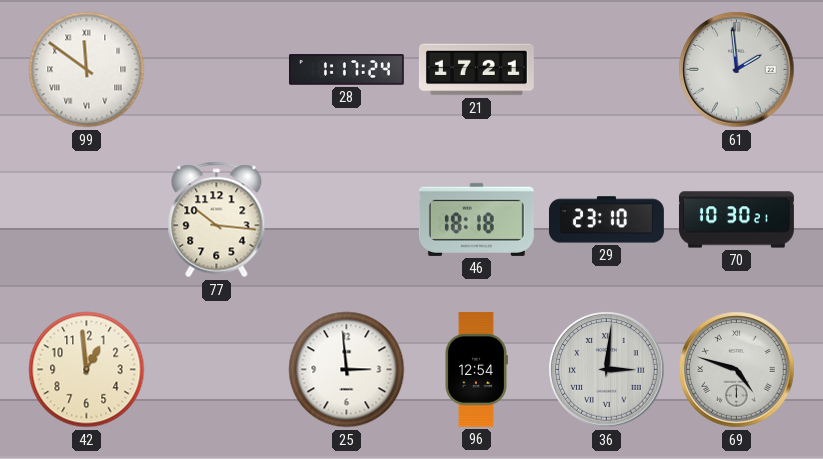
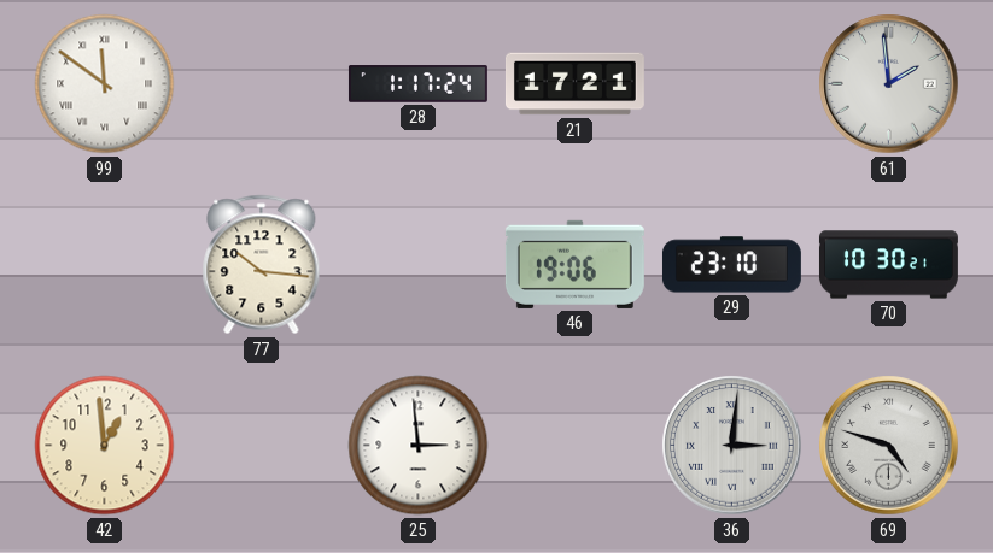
46: 18:18 -> 19:06 (574, 264)
96: 12:54 -> none (477, 369)
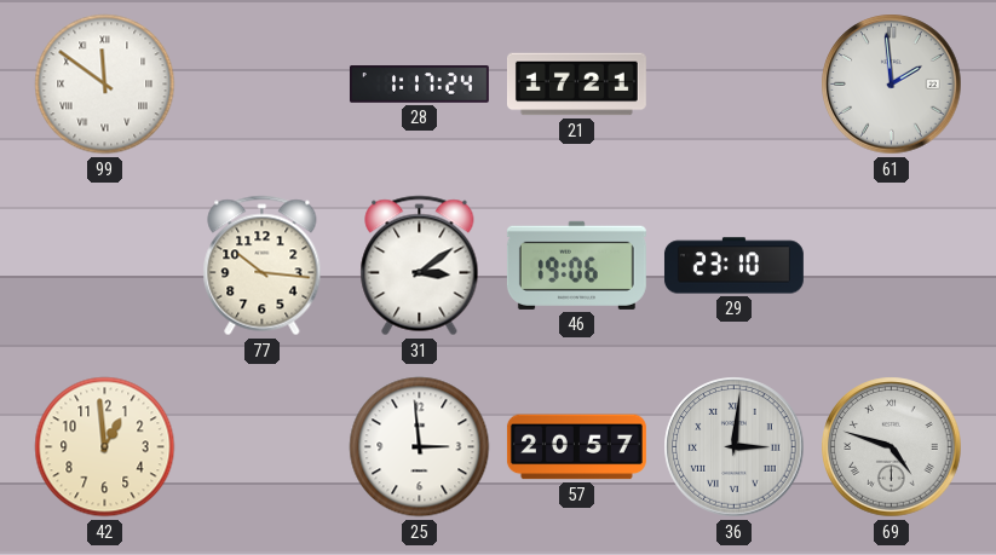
31: none -> 3:09 (420, 266)
70: 10:30 -> none (888, 265)
57: none -> 20:57 (576, 447)
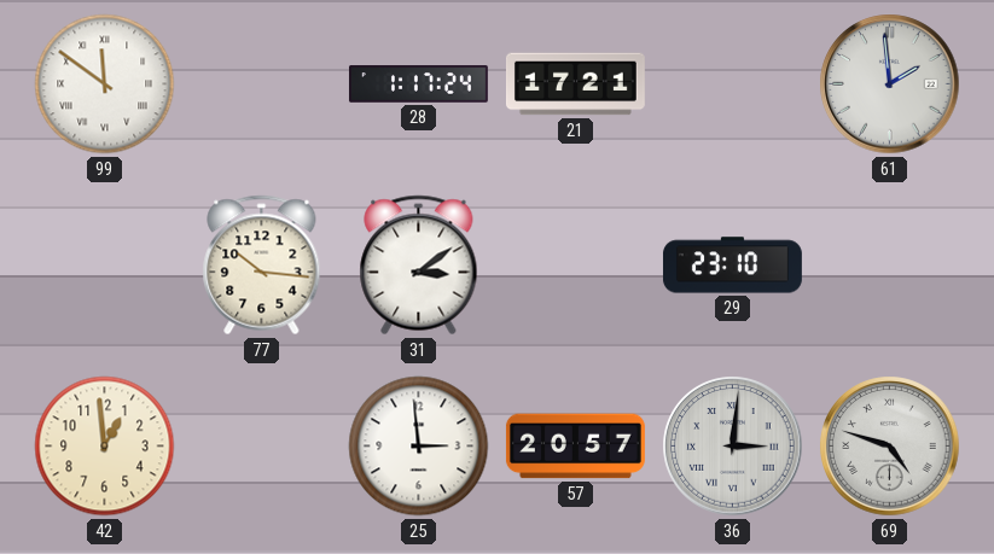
46: 19:06 -> none (576, 265)
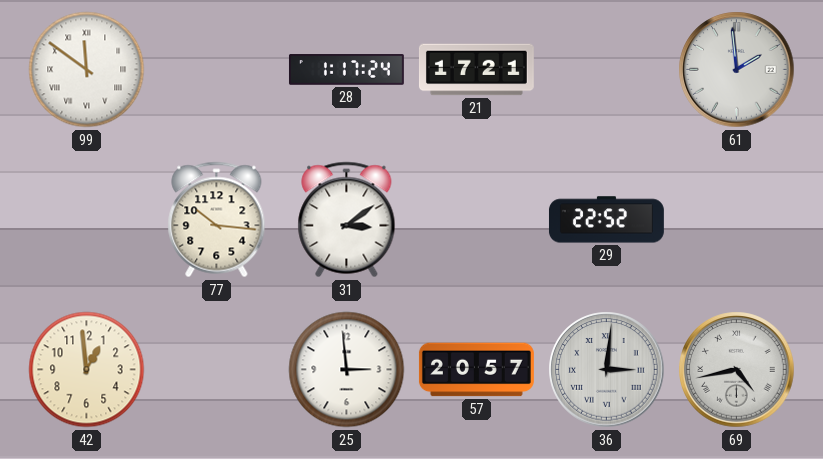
29: 23:10 -> 22:52 (606, 220)
69: 4:48 -> 4:43 (737, 370)
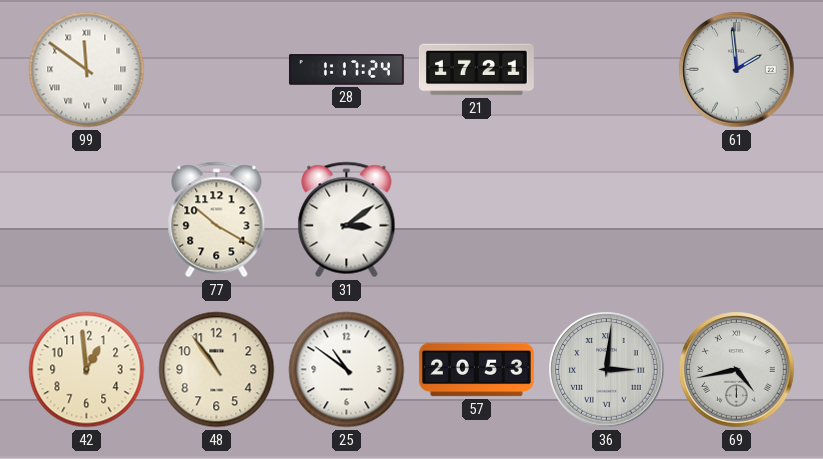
77: 10:16 -> 10:20 (217, 220)
29: 22:52 -> none (606, 220)
48: none -> 10:54 (217, 370)
25: 2:59 -> 10:51 (347, 370)
57: 20:57 -> 20:53 (476, 370)
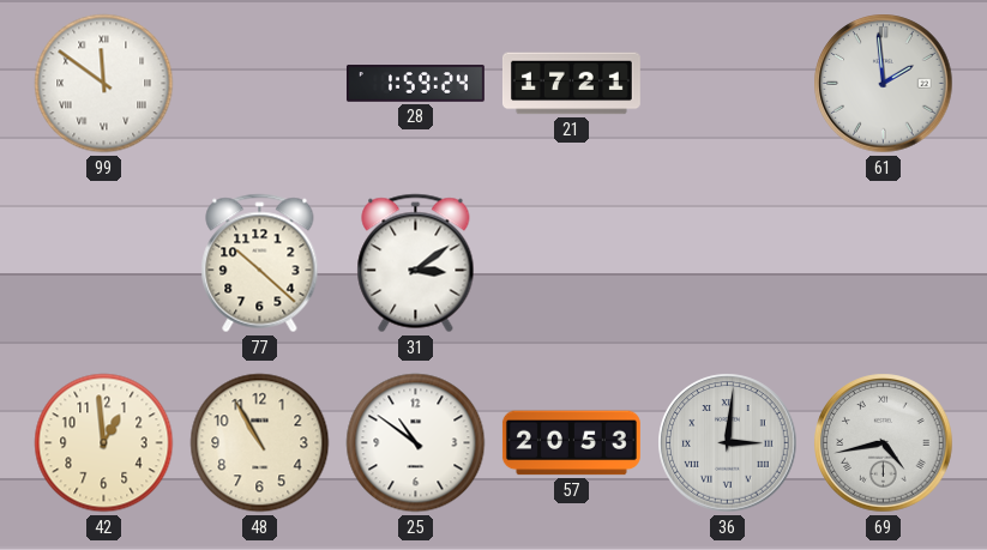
28: 1:17 -> 1:59 (415, 84)
77: 10:20 -> 10:22 (260, 264)
48: 10:54 -> 10:55 (260, 443)
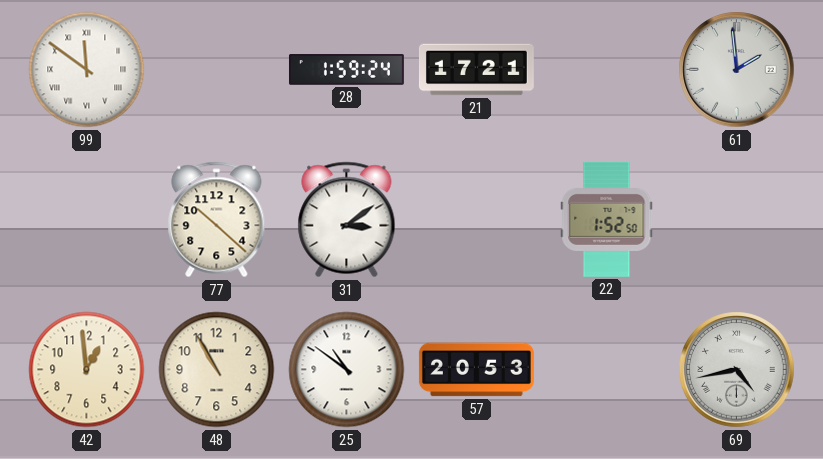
22: none -> 1:52 (607, 219)
36: 3:01 -> none (728, 443)
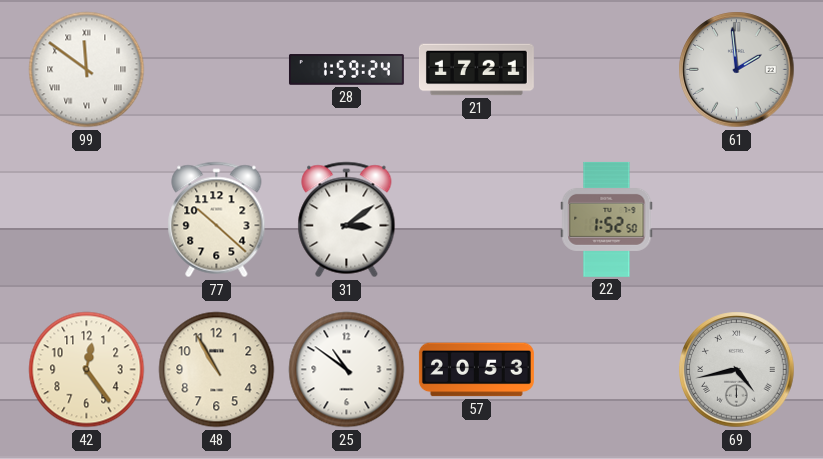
42: 12:59 -> 12:24 (87, 370)
